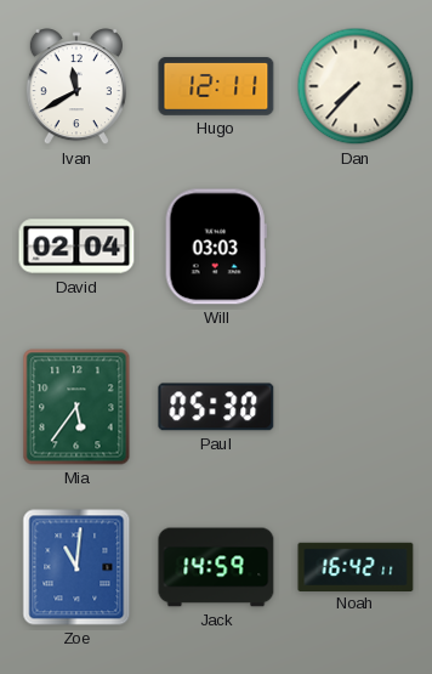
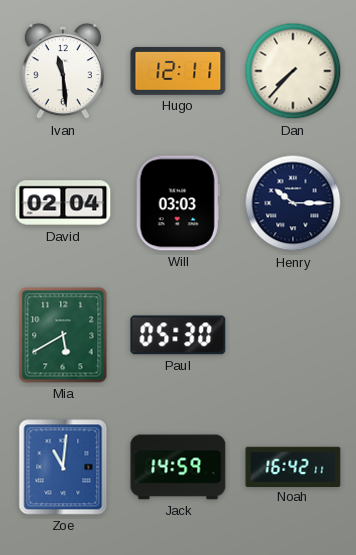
Ivan: 11:40 -> 11:29 (63, 72)
Henry: none -> 10:15 (293, 203)
Mia: 5:36 -> 5:40 (63, 335)
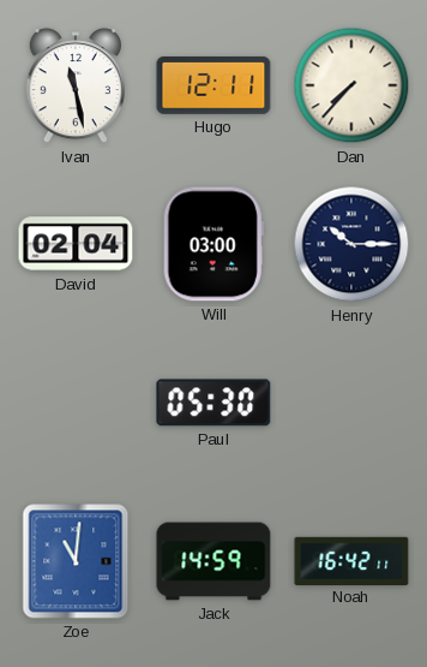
Ivan: 11:29 -> 11:28 (76, 87)
Will: 03:03 -> 03:00 (213, 244)
Mia: 5:40 -> none (63, 335)
